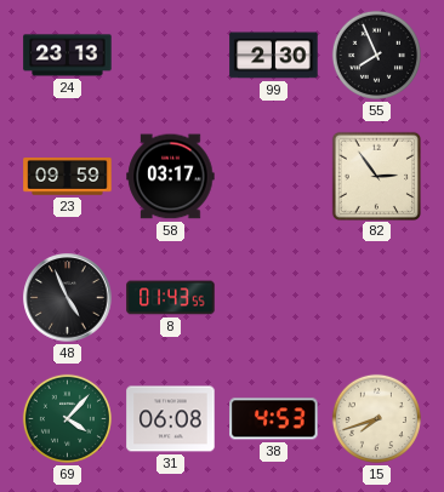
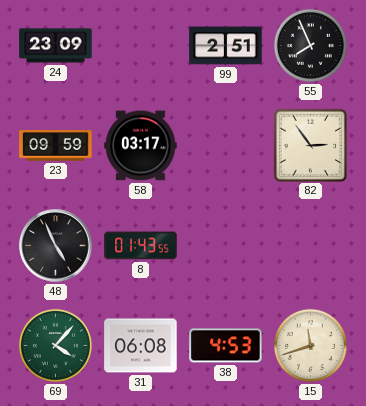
24: 23:13 -> 23:09 (56, 46)
99: 2:30 -> 2:51 (226, 46)
15: 7:42 -> 11:42 (310, 345)
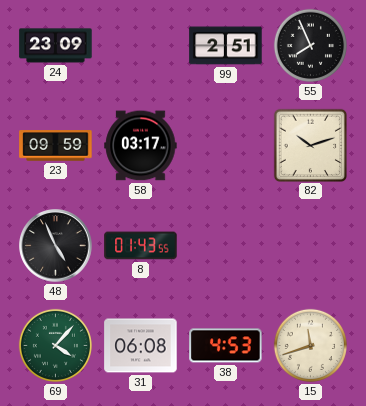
82: 2:54 -> 10:12 (310, 145)
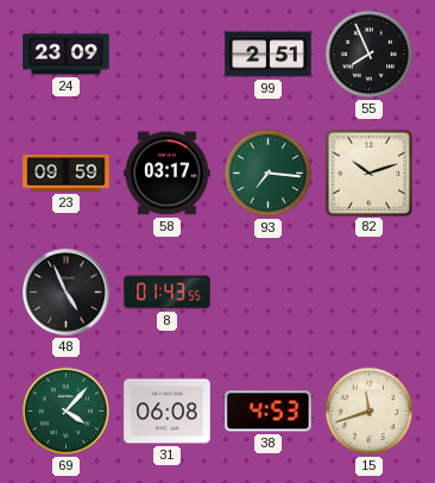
93: none -> 7:16 (267, 172)
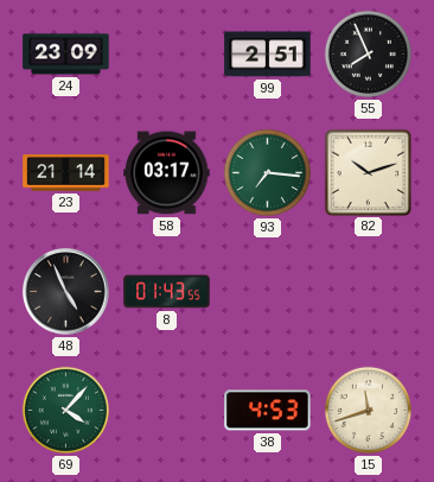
23: 09:59 -> 21:14 (66, 173)
31: 06:08 -> none (168, 412)
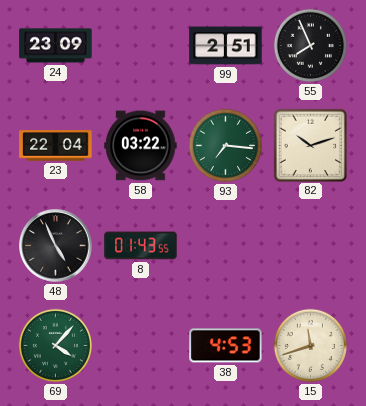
23: 21:14 -> 22:04 (56, 146)
58: 03:17 -> 03:22 (141, 146)
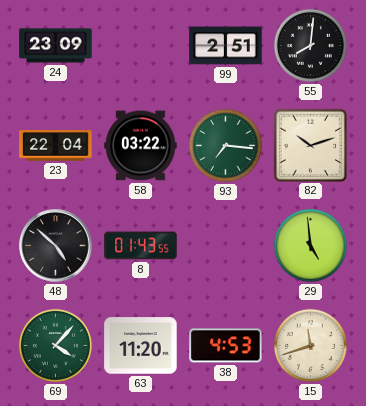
55: 7:56 -> 8:01 (310, 45)
48: 4:56 -> 4:52 (56, 246)
29: none -> 4:59 (310, 245)
63: none -> 11:20 (141, 346)
